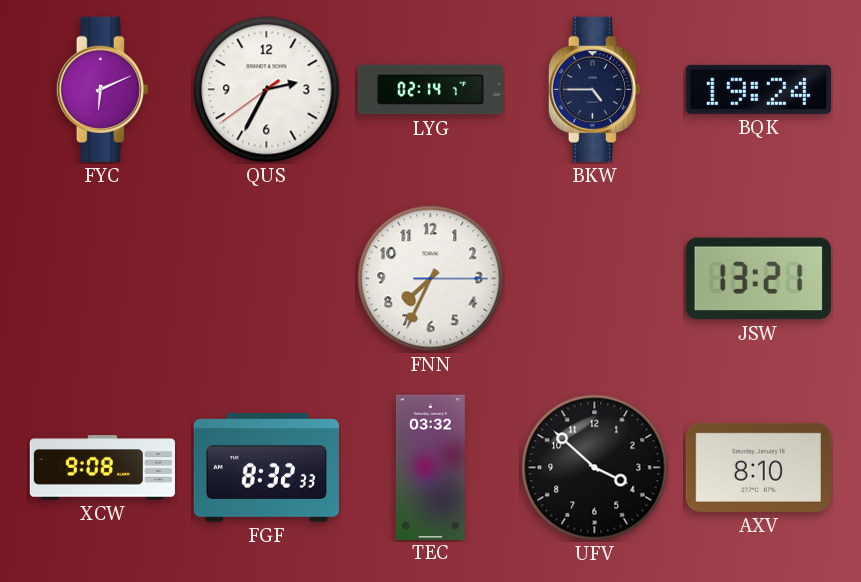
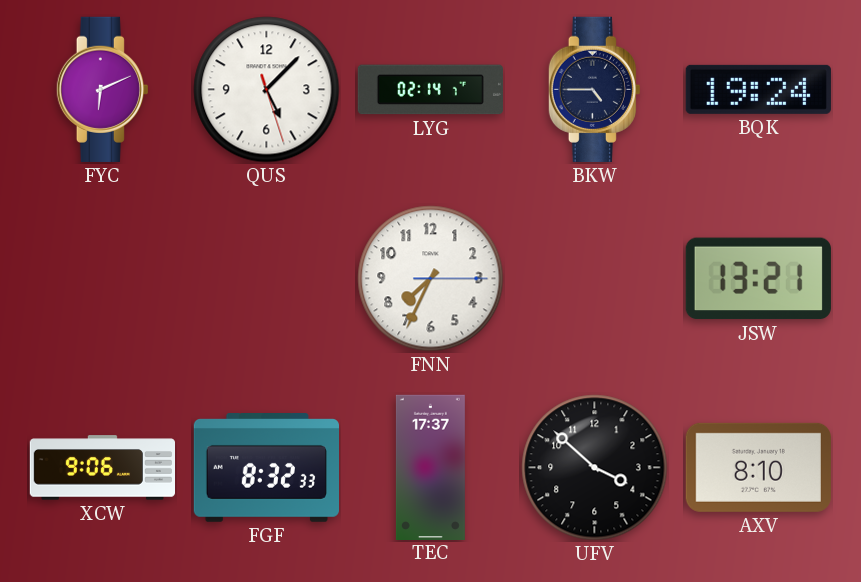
QUS: 2:34 -> 5:07 (267, 90)
XCW: 9:08 -> 9:06 (102, 468)
TEC: 03:32 -> 17:37 (430, 467)
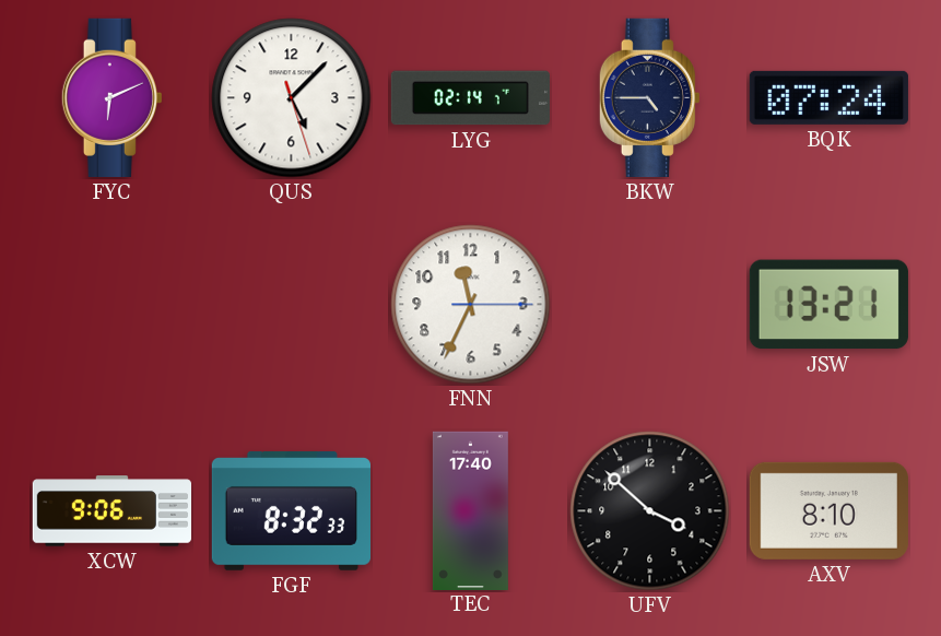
BQK: 19:24 -> 07:24 (828, 97)
FNN: 7:34 -> 11:34 (471, 305)
TEC: 17:37 -> 17:40 (470, 510)
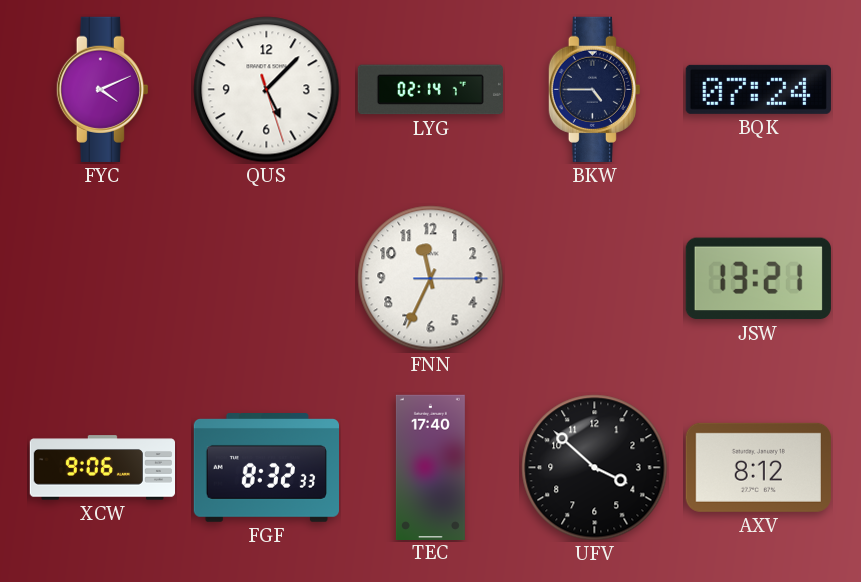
FYC: 6:11 -> 4:11 (102, 89)
AXV: 8:10 -> 8:12 (758, 467)
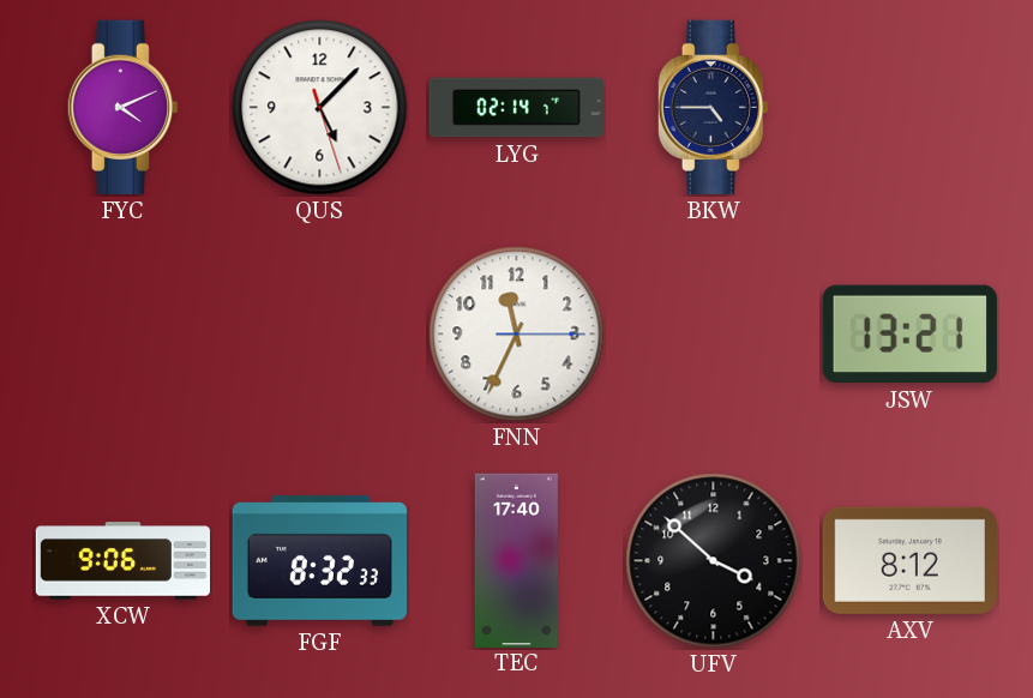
BQK: 07:24 -> none (758, 89)
